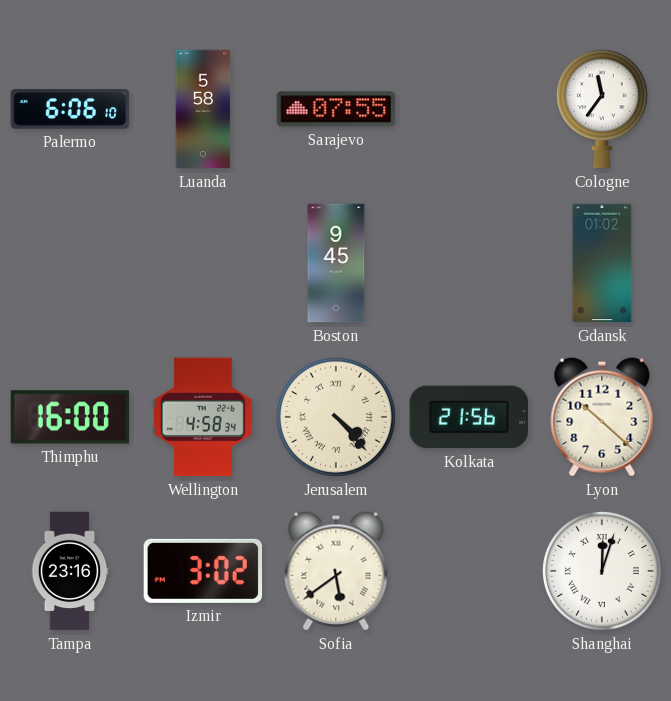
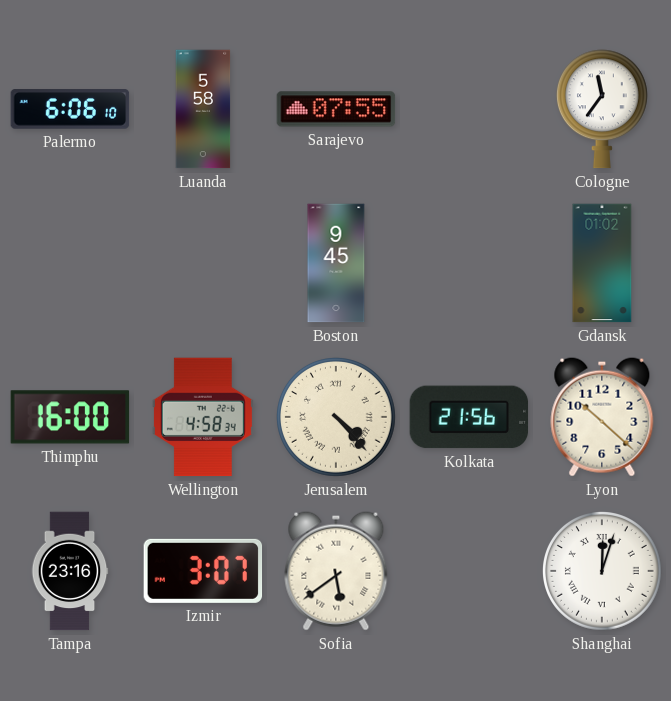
Izmir: 3:02 -> 3:07 (203, 571)
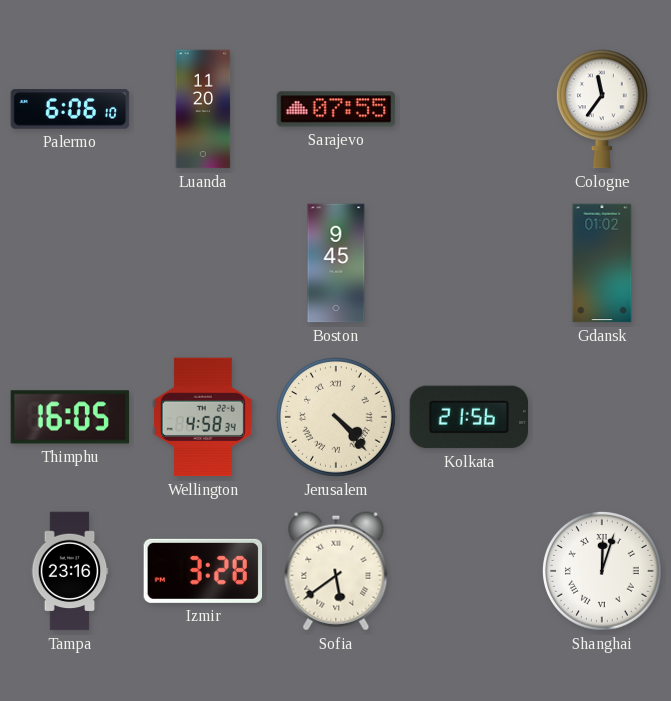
Luanda: 5:58 -> 11:20 (203, 109)
Thimphu: 16:00 -> 16:05 (70, 417)
Lyon: 10:22 -> none (602, 417)
Izmir: 3:07 -> 3:28 (203, 571)
